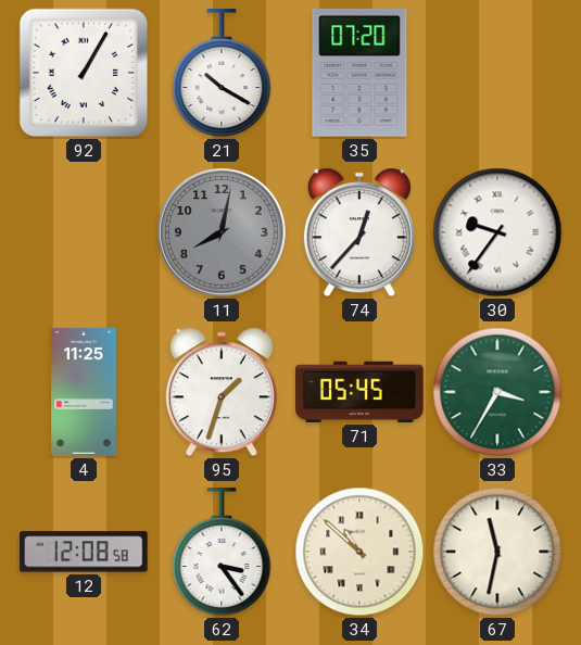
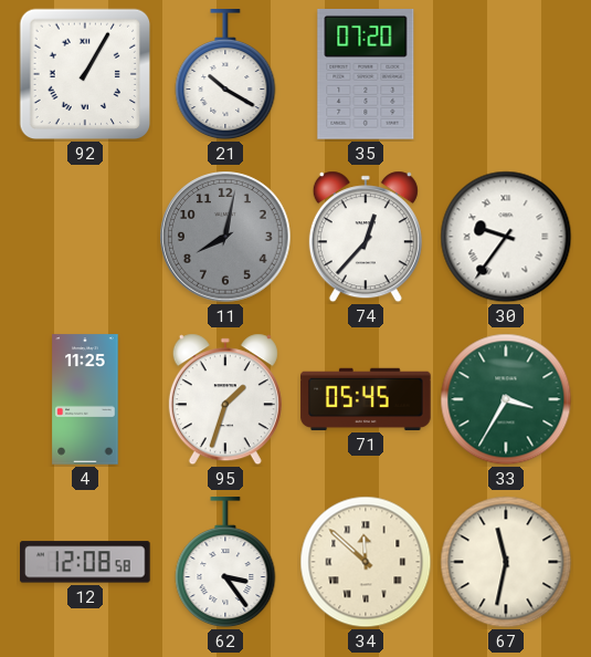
34: 10:52 -> 11:52 (366, 562)
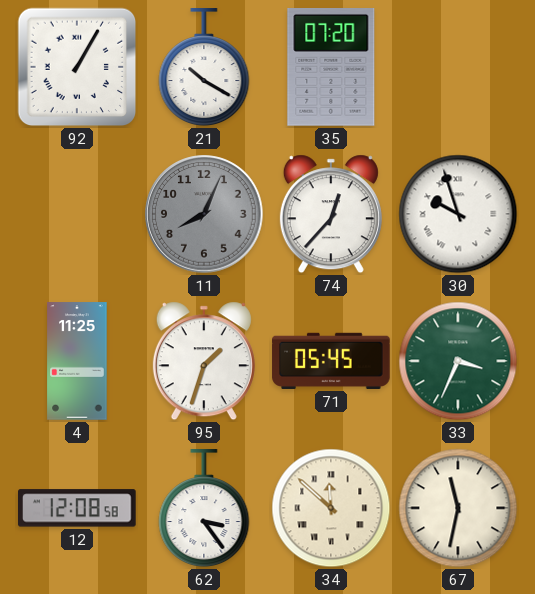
11: 8:02 -> 8:04 (204, 214)
30: 9:36 -> 9:57 (458, 214)
33: 3:35 -> 3:34 (458, 361)
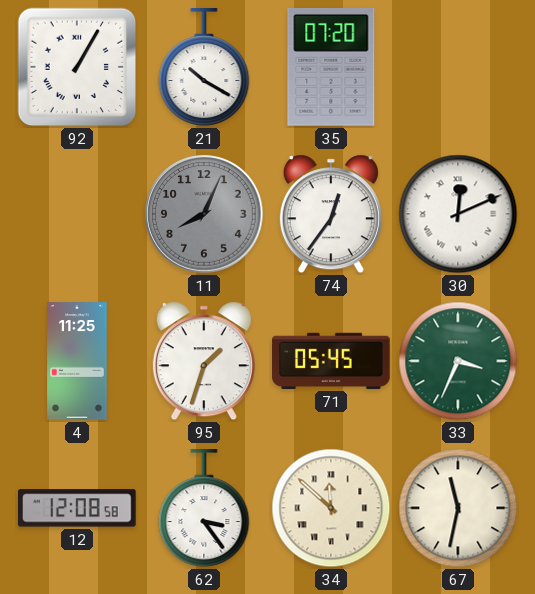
74: 12:37 -> 12:36 (331, 214)
30: 9:57 -> 12:11 (458, 214)
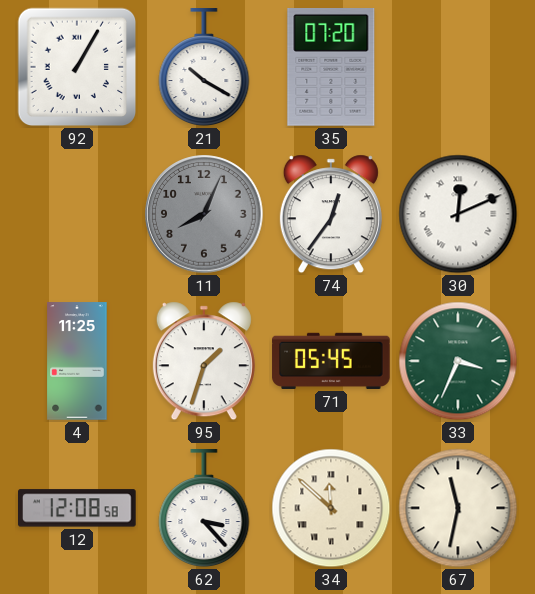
62: 3:24 -> 3:23 (204, 509)
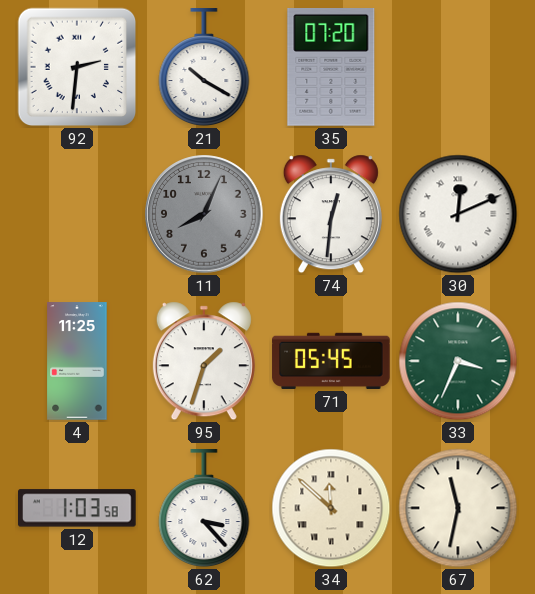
92: 1:05 -> 2:31 (77, 67)
74: 12:36 -> 12:31 (331, 214)
12: 12:08 -> 1:03 (78, 508)
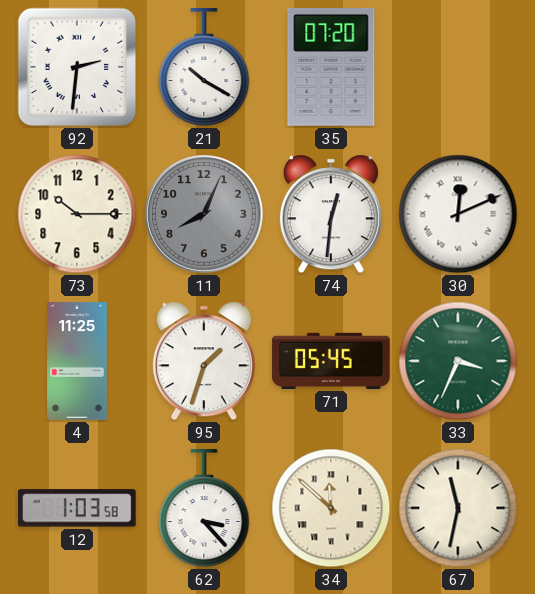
73: none -> 10:15 (77, 214)
